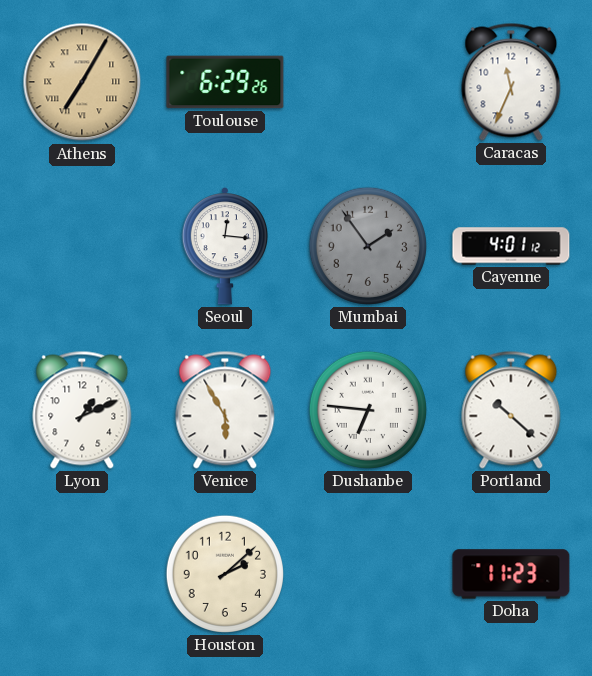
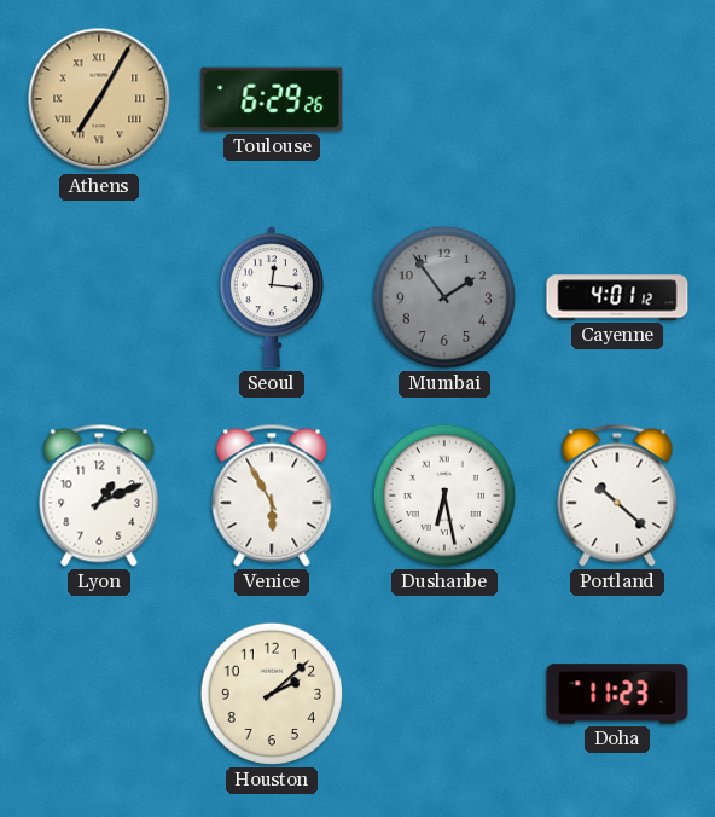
Caracas: 11:34 -> none (511, 82)
Dushanbe: 6:46 -> 6:28 (444, 496)
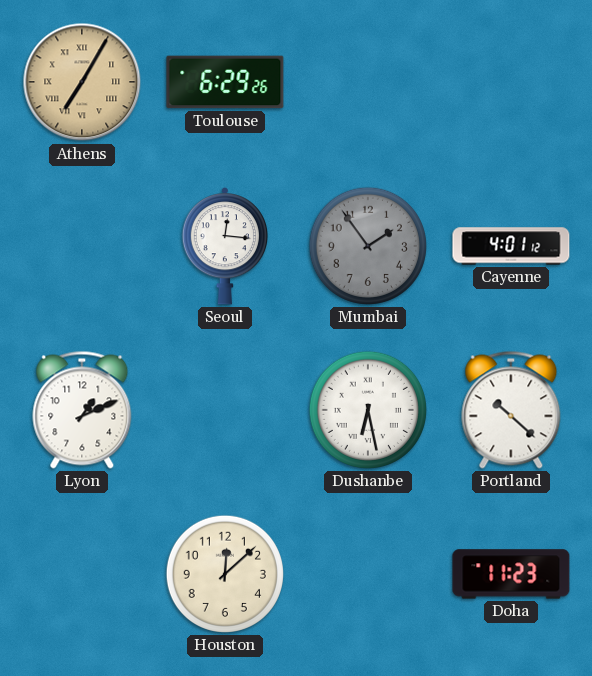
Venice: 5:55 -> none (272, 496)
Houston: 2:08 -> 12:08 (225, 574)
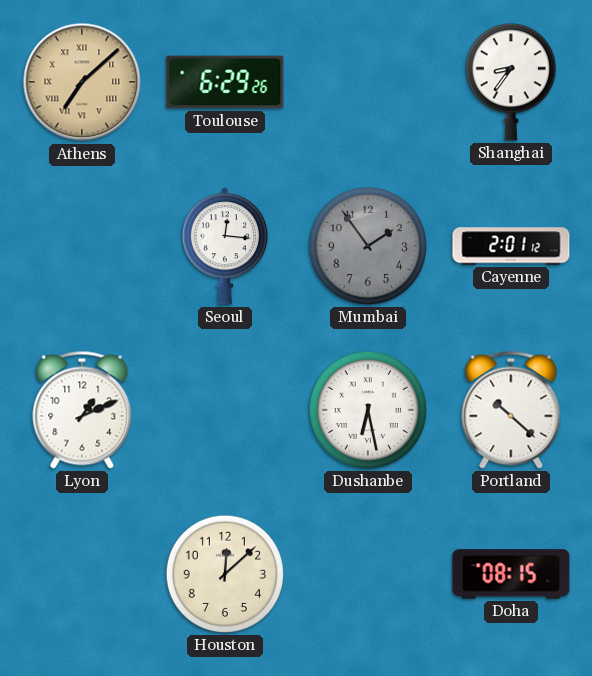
Athens: 7:05 -> 7:08 (82, 82)
Shanghai: none -> 8:36 (511, 82)
Cayenne: 4:01 -> 2:01 (511, 246)
Doha: 11:23 -> 08:15 (511, 574)
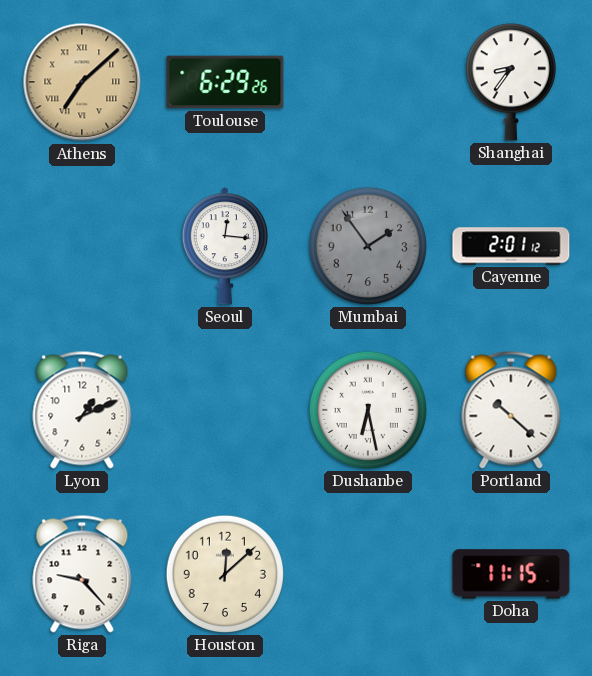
Riga: none -> 9:23 (82, 574)
Doha: 08:15 -> 11:15 (511, 574)
